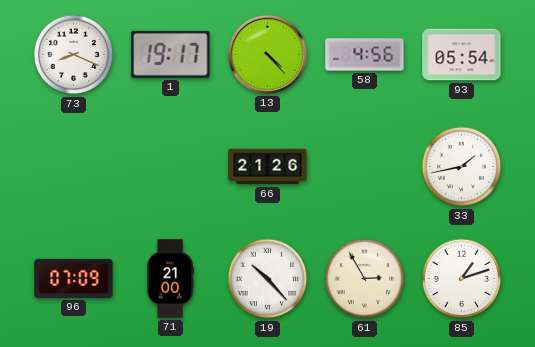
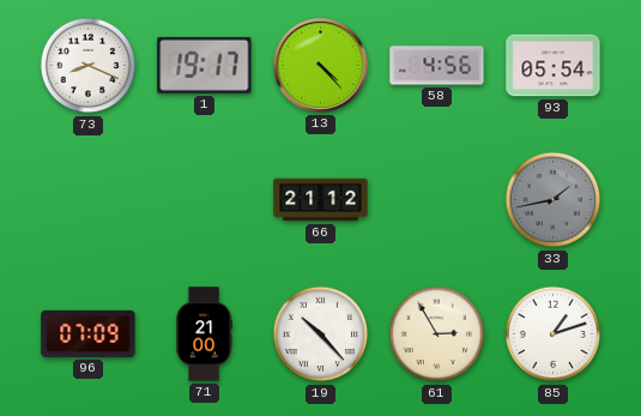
66: 21:26 -> 21:12 (321, 200)
33 dial: white -> grey (554, 200)
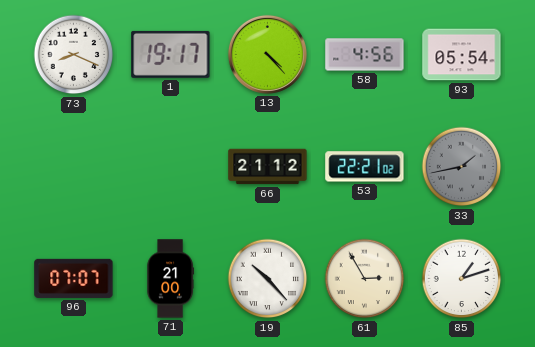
53: none -> 22:21 (365, 167)
96: 07:09 -> 07:07 (74, 278)
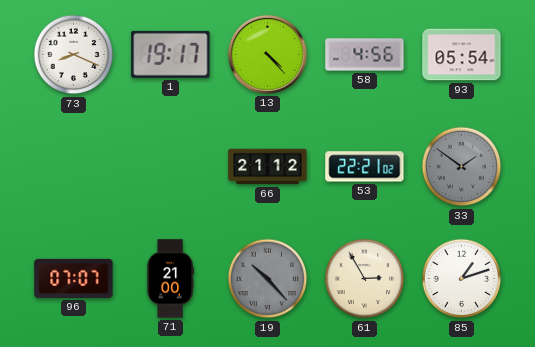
33: 1:43 -> 1:51 (462, 167)
19 dial: white -> grey (268, 279)
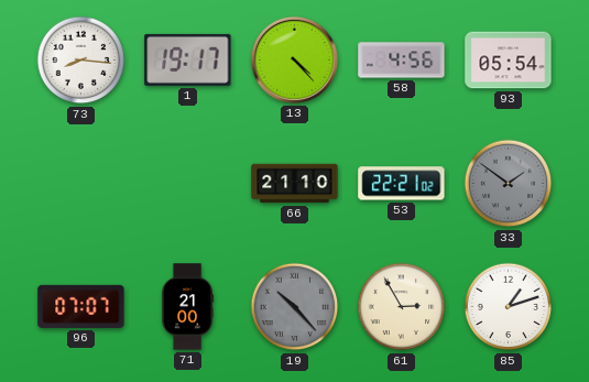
73: 8:19 -> 8:16 (81, 61)
66: 21:12 -> 21:10 (295, 184)
